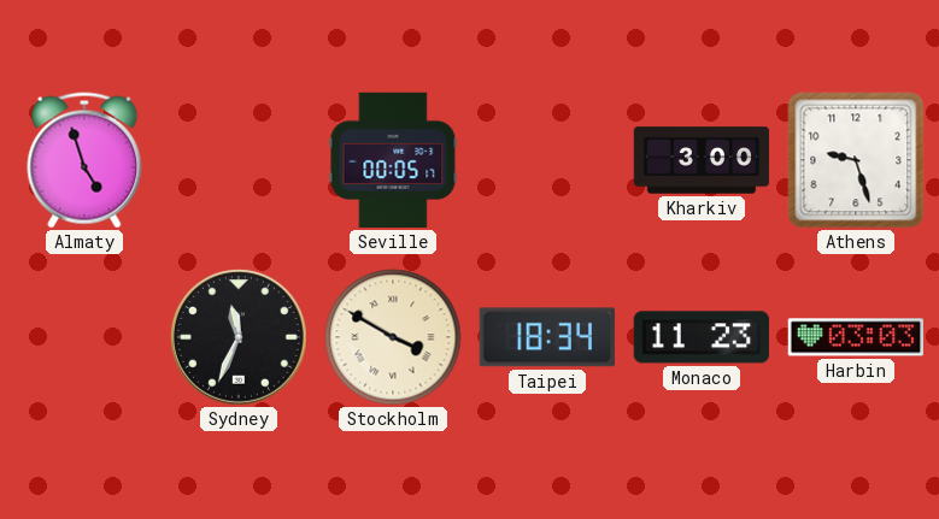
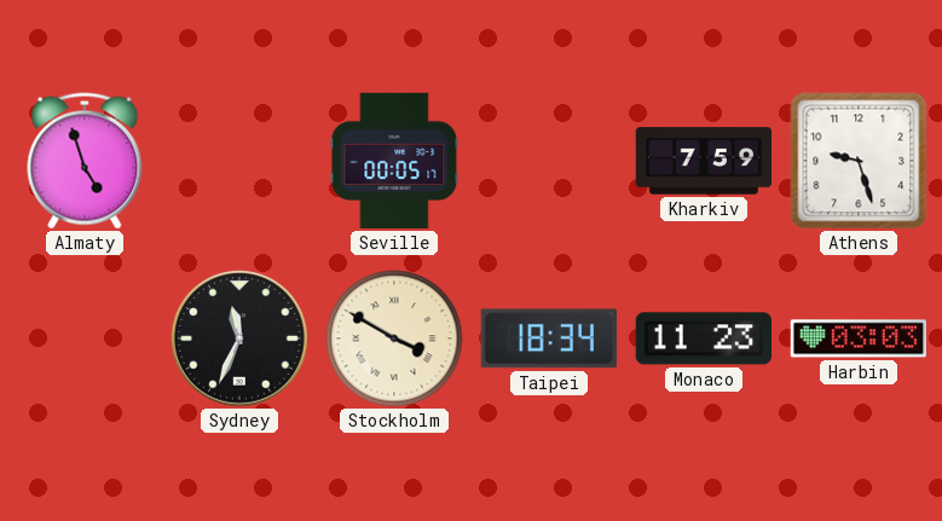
Kharkiv: 3:00 -> 7:59 (704, 161)
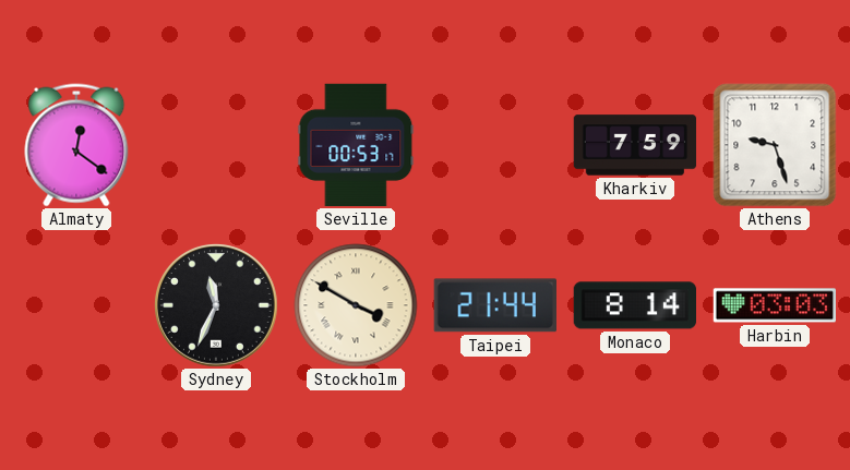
Almaty: 4:57 -> 12:21 (76, 145)
Seville: 00:05 -> 00:53 (356, 145)
Taipei: 18:34 -> 21:44 (495, 305)
Monaco: 11:23 -> 8:14 (634, 305)
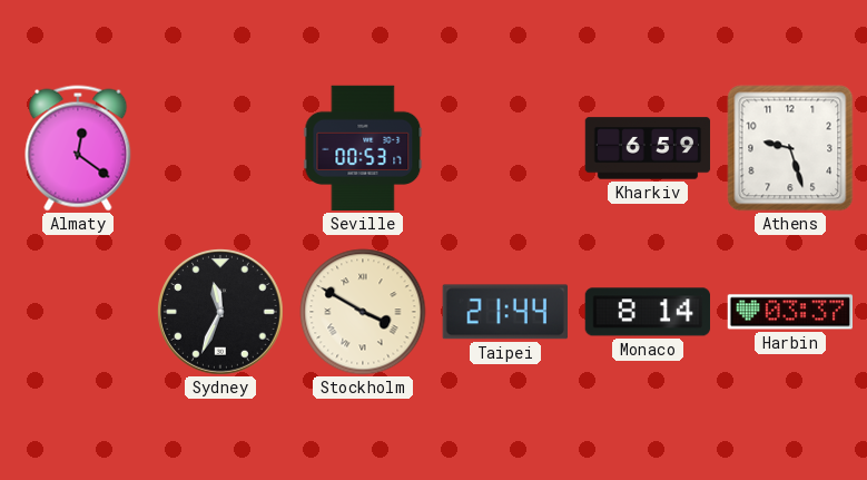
Kharkiv: 7:59 -> 6:59 (648, 148)
Harbin: 03:03 -> 03:37 (789, 312)
